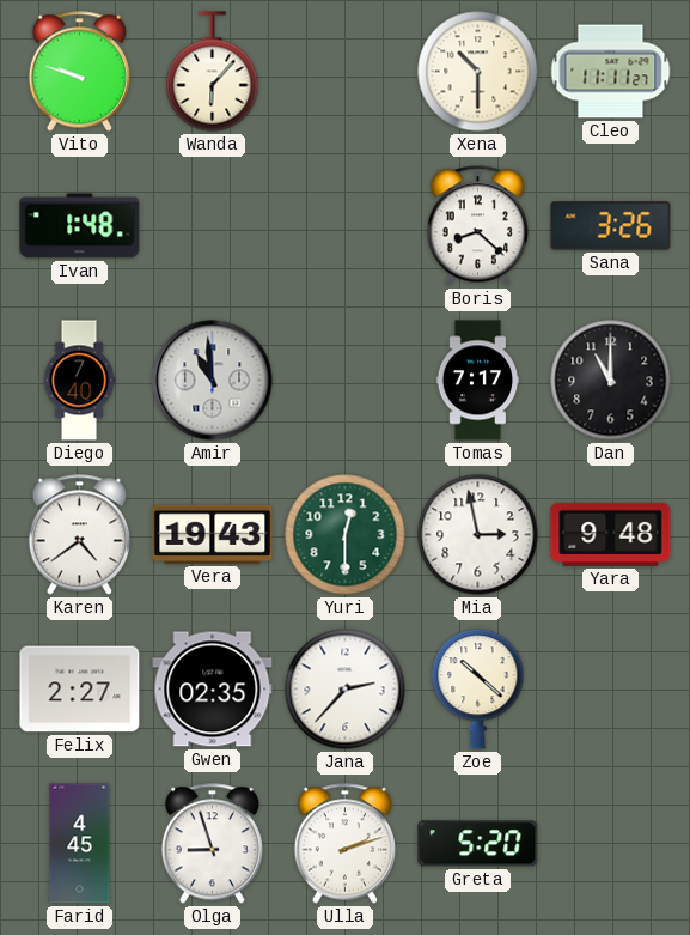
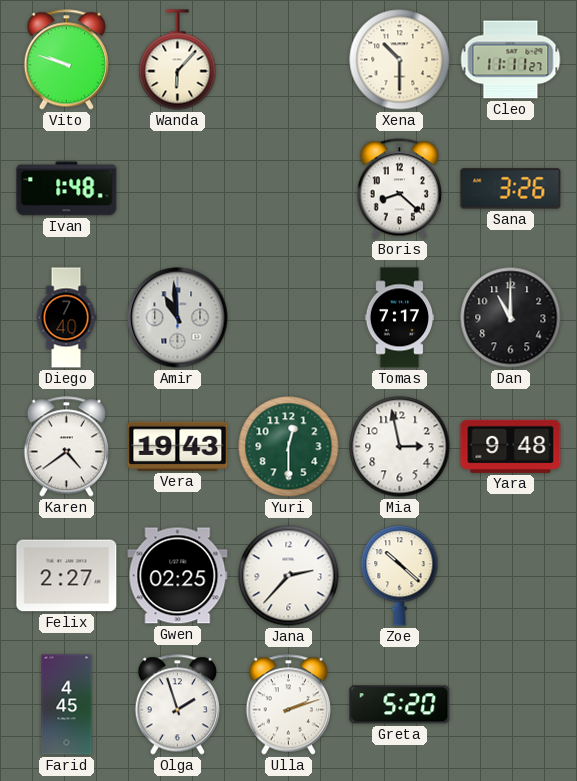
Gwen: 02:35 -> 02:25 (178, 576)
Olga: 8:57 -> 1:57 (177, 705)
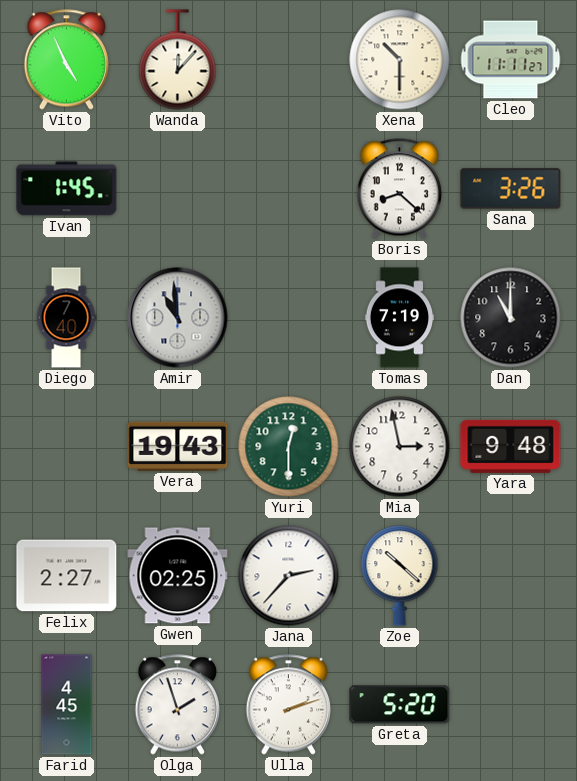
Vito: 9:48 -> 4:56 (66, 60)
Wanda: 6:07 -> 12:07 (178, 60)
Ivan: 1:48 -> 1:45 (67, 189)
Tomas: 7:17 -> 7:19 (399, 318)
Karen: 4:39 -> none (66, 447)
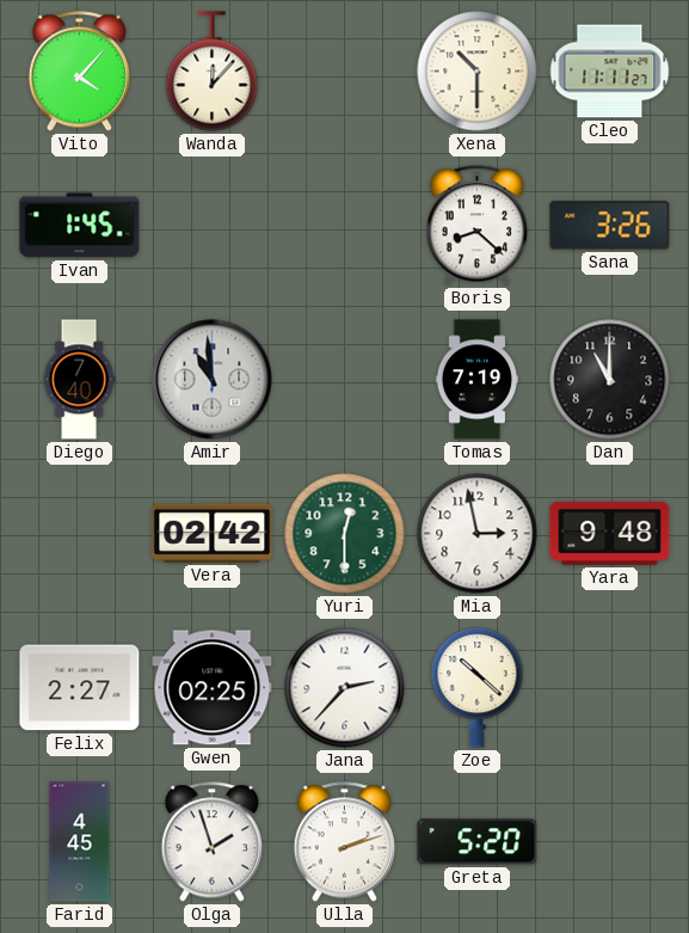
Vito: 4:56 -> 4:07 (79, 72)
Vera: 19:43 -> 02:42 (213, 533)
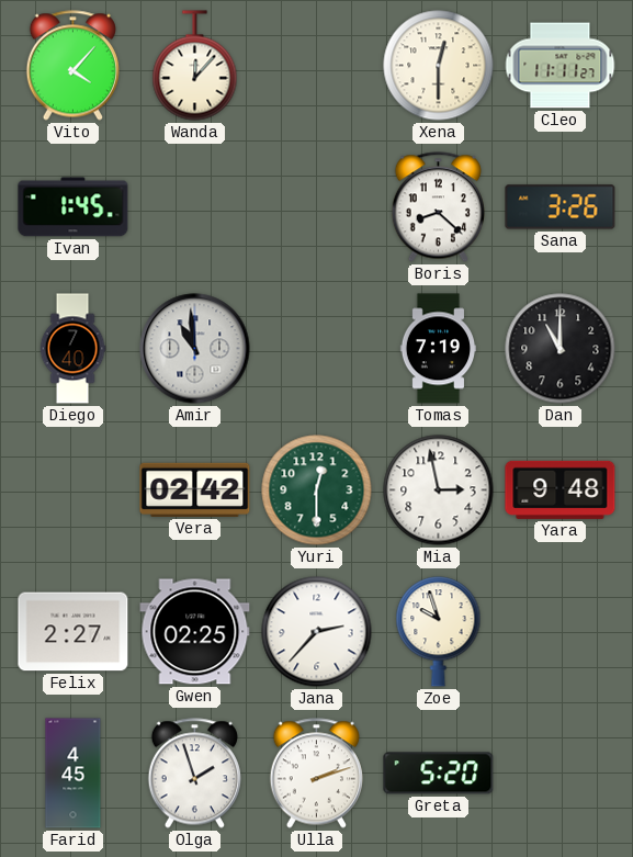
Xena: 10:30 -> 12:30 (439, 66)
Zoe: 10:22 -> 9:57 (439, 632)
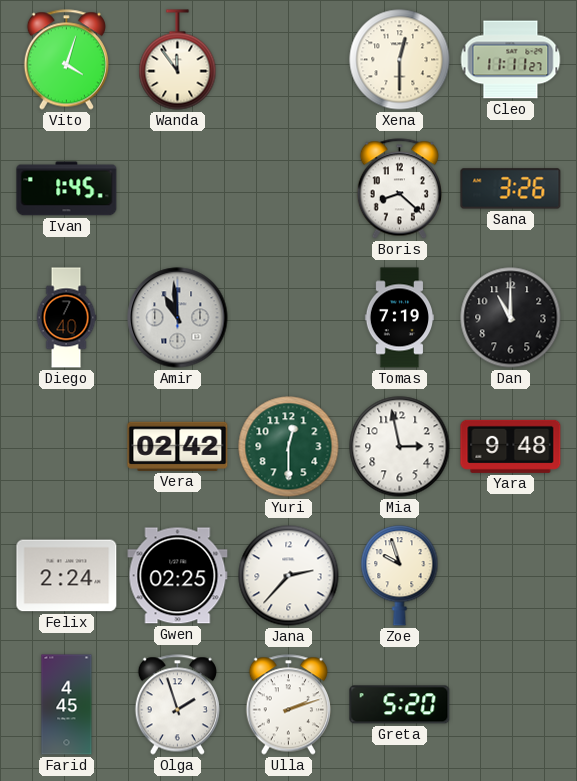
Vito: 4:07 -> 4:03 (66, 60)
Wanda: 12:07 -> 11:54 (178, 60)
Felix: 2:27 -> 2:24 (67, 576)
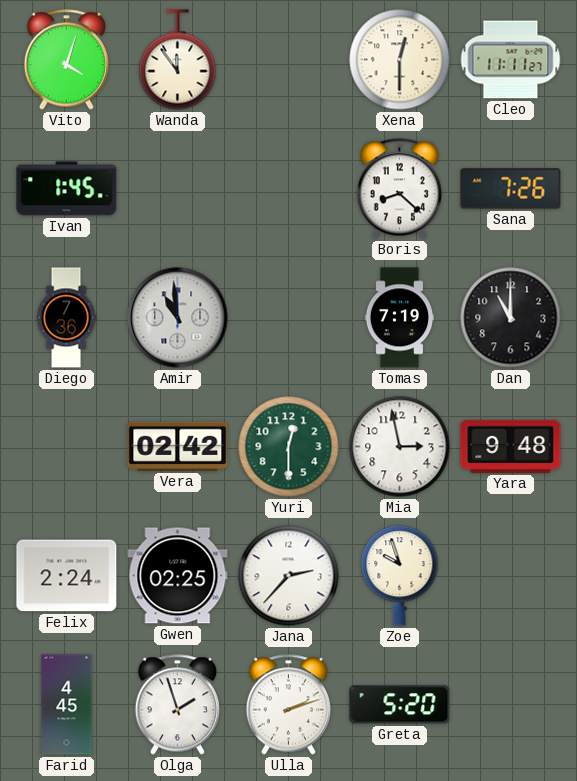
Sana: 3:26 -> 7:26 (511, 189)
Diego: 7:40 -> 7:36 (66, 318)
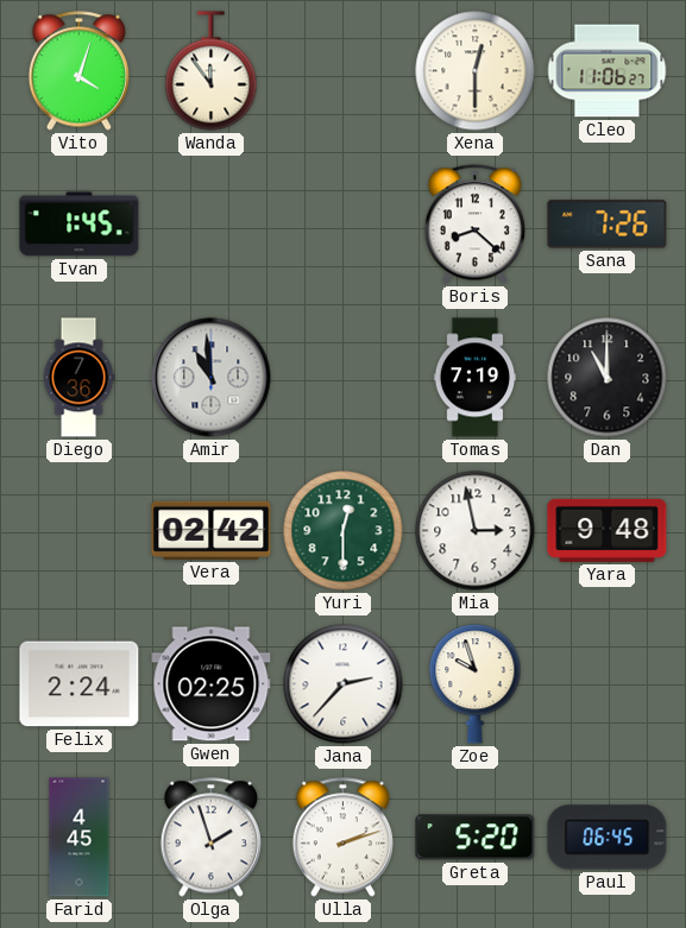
Cleo: 11:11 -> 11:06 (608, 71)
Paul: none -> 06:45 (608, 838)
